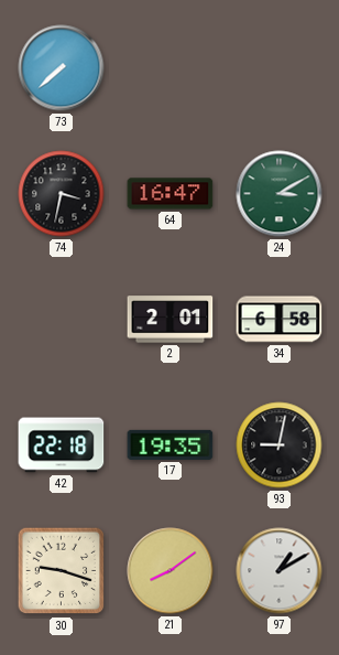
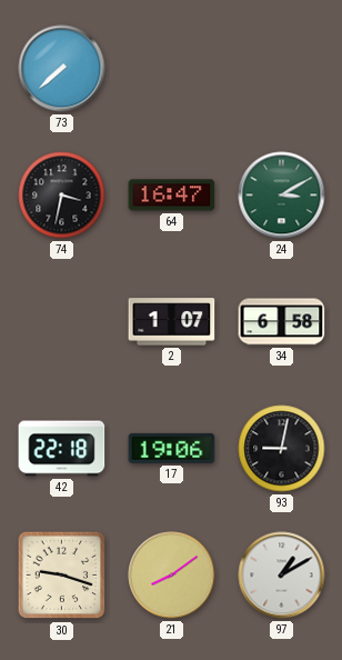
2: 2:01 -> 1:07 (172, 322)
17: 19:35 -> 19:06 (172, 448)
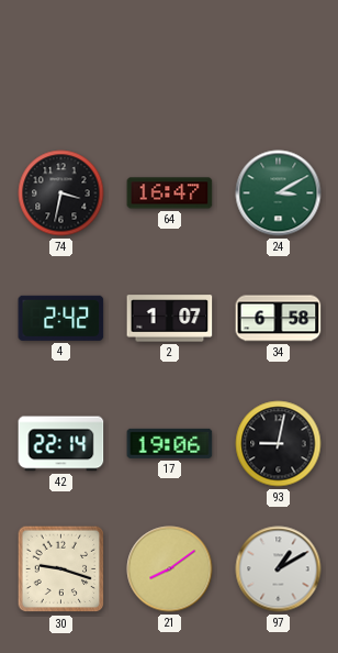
73: 7:38 -> none (62, 69)
4: none -> 2:42 (61, 318)
42: 22:18 -> 22:14 (61, 444)
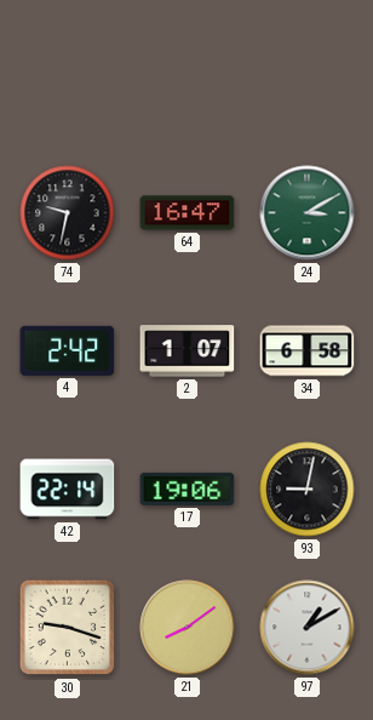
74: 3:32 -> 9:32 (68, 213)
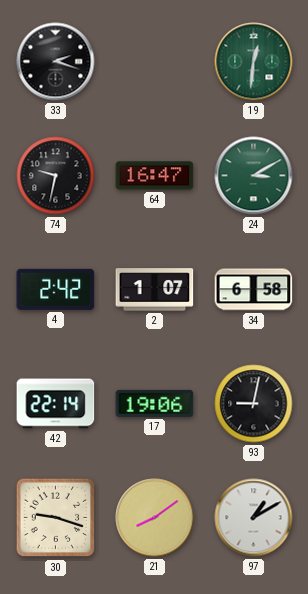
33: none -> 2:18 (56, 62)
19: none -> 12:31 (254, 62)
